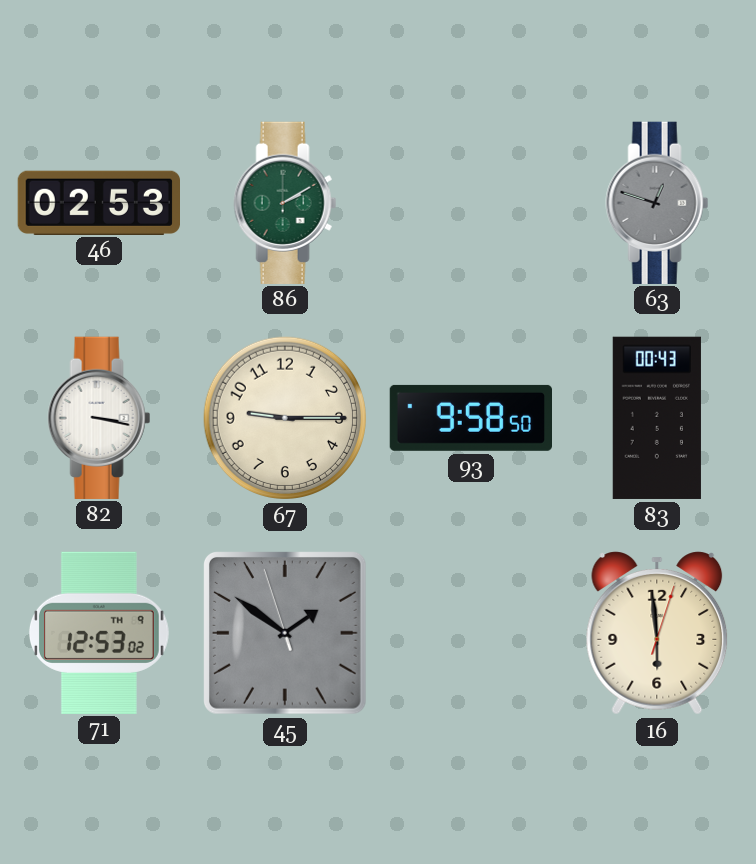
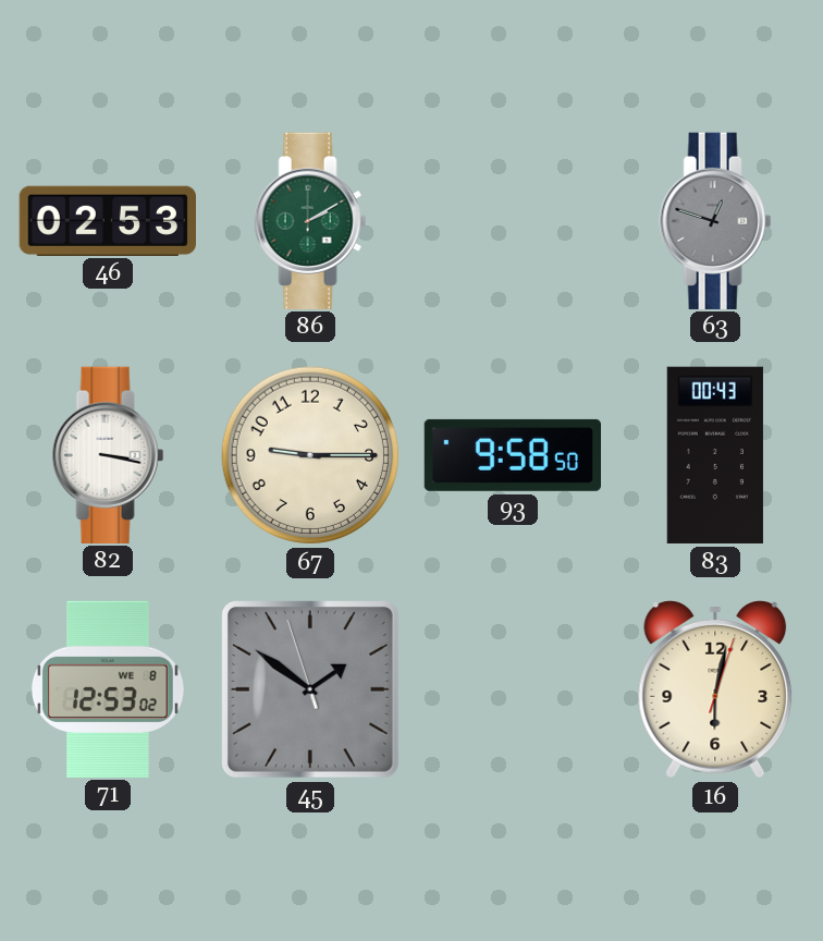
71 date: TH 9 -> WE 8 (109, 688)
16: 5:59 -> 6:02 (715, 689)
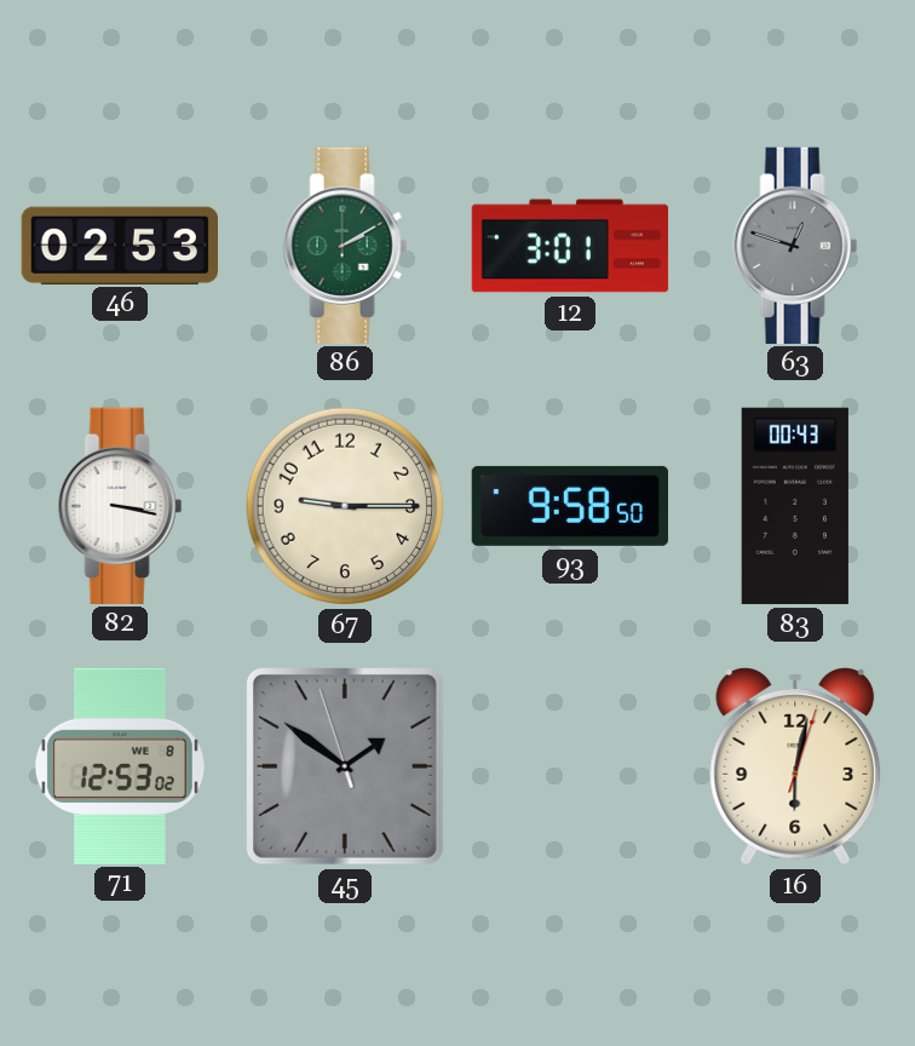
12: none -> 3:01 (570, 246)
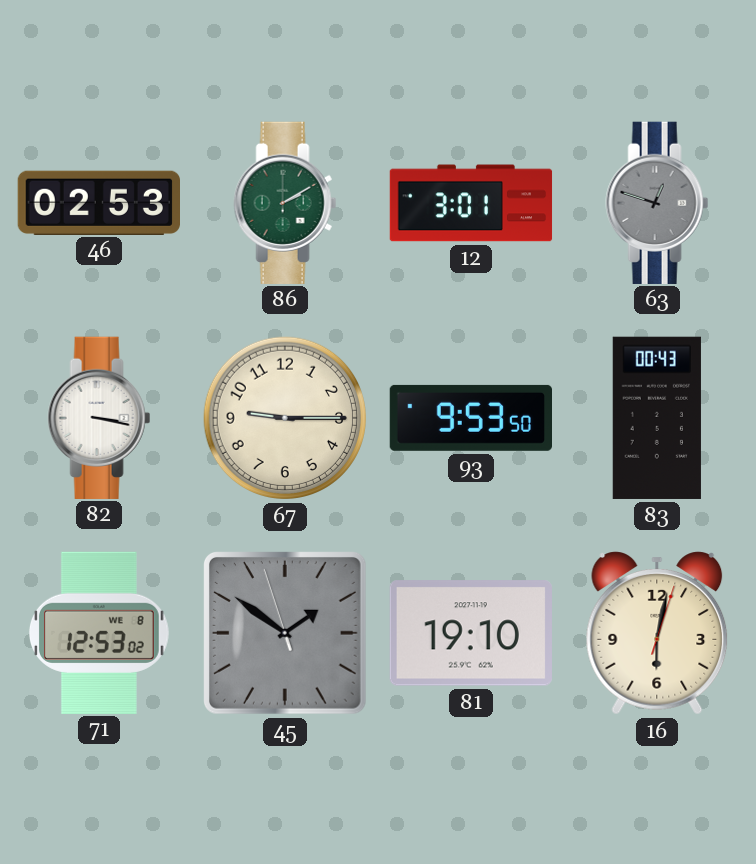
93: 9:58 -> 9:53 (470, 418)
81: none -> 19:10 (471, 633)
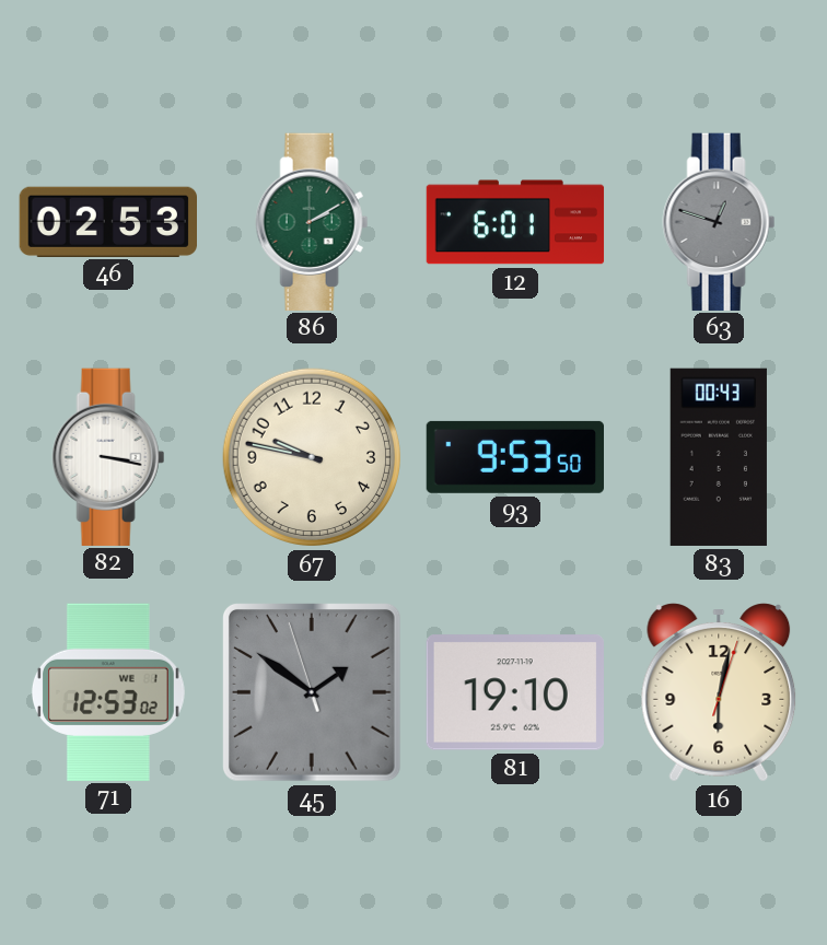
12: 3:01 -> 6:01 (515, 222)
67: 9:15 -> 9:47 (312, 457)
71 date: WE 8 -> WE 1 (109, 691)
